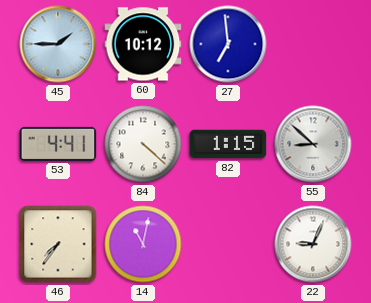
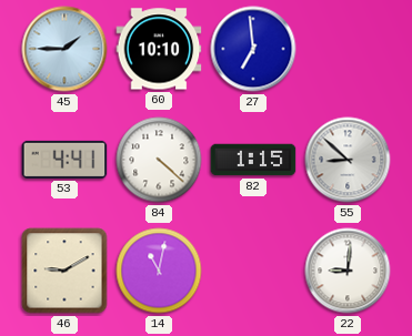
60: 10:12 -> 10:10 (159, 49)
46: 7:36 -> 9:10 (64, 271)
22: 9:04 -> 9:01 (348, 271)
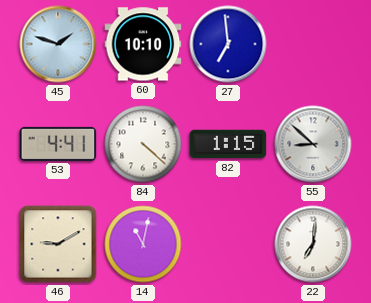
45: 1:45 -> 1:48 (58, 44)
22: 9:01 -> 7:01 (313, 244)
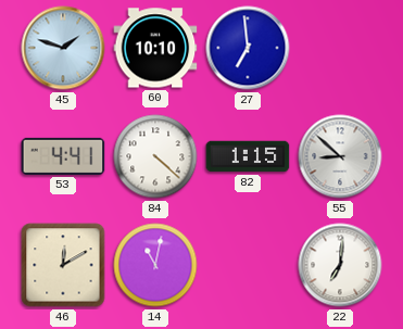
46: 9:10 -> 12:10 (63, 265)
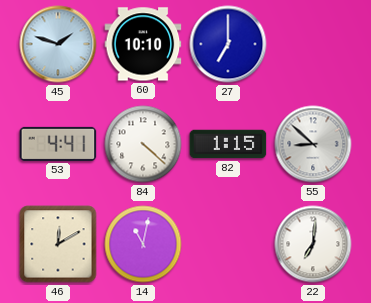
27: 6:59 -> 7:00 (228, 44)
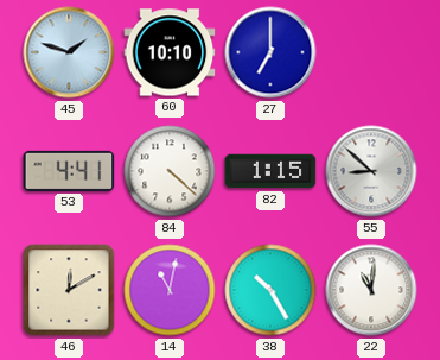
38: none -> 10:25 (270, 290)
22: 7:01 -> 11:01 (371, 290)
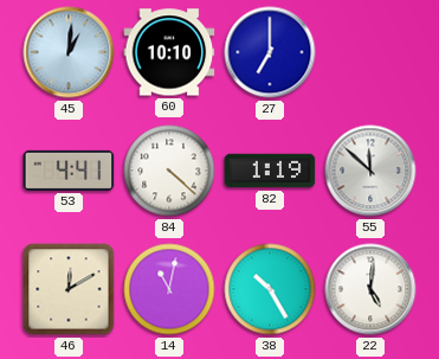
45: 1:48 -> 1:01 (69, 52)
82: 1:15 -> 1:19 (270, 171)
55: 8:52 -> 11:52 (370, 171)
22: 11:01 -> 5:01 (370, 289)
